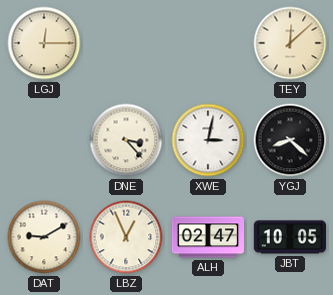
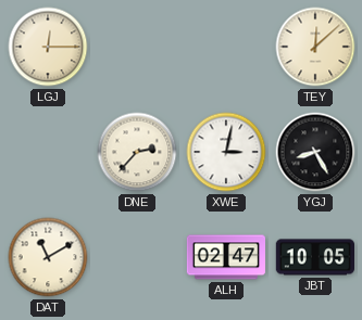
DNE: 3:23 -> 2:37 (137, 152)
YGJ: 8:22 -> 8:25 (315, 152)
DAT: 9:10 -> 11:10 (48, 257)
LBZ: 12:56 -> none (126, 237)
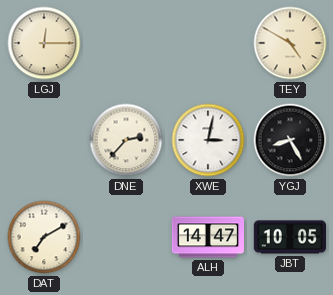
TEY: 12:08 -> 4:50 (290, 43)
DAT: 11:10 -> 7:10 (44, 237)
ALH: 02:47 -> 14:47 (208, 237)
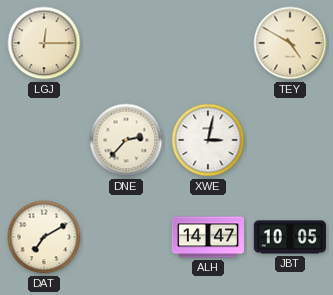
YGJ: 8:25 -> none (290, 140)
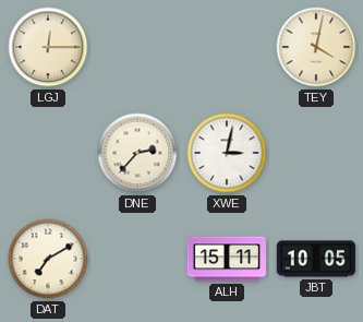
TEY: 4:50 -> 4:02 (316, 47)
ALH: 14:47 -> 15:11 (227, 259)
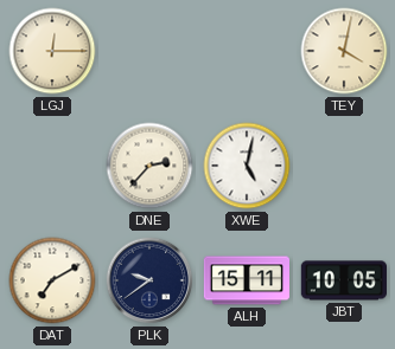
XWE: 3:02 -> 5:02 (247, 166)
PLK: none -> 9:39 (149, 280)
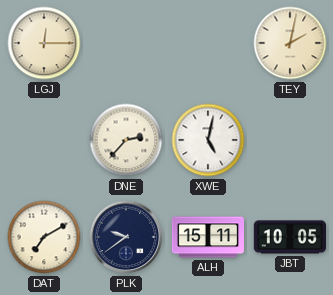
TEY: 4:02 -> 2:02 (290, 43)
